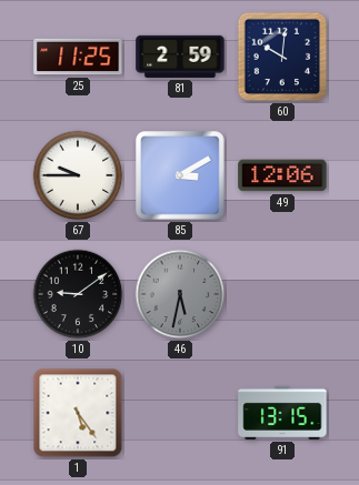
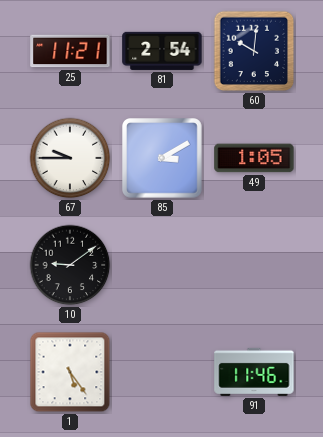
25: 11:25 -> 11:21 (70, 51)
81: 2:59 -> 2:54 (162, 51)
49: 12:06 -> 1:05 (254, 158)
46: 5:32 -> none (180, 294)
91: 13:15 -> 11:46 (254, 372)
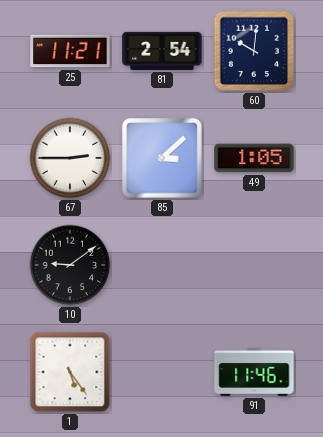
67: 9:45 -> 2:45 (70, 158)
85: 3:10 -> 3:08 (162, 158)
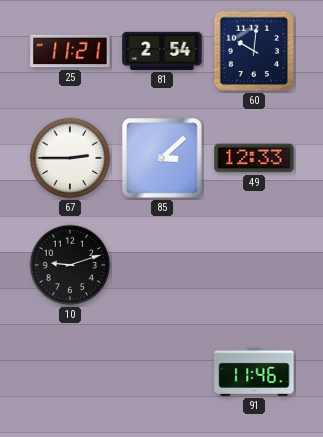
49: 1:05 -> 12:33 (254, 158)
10: 9:09 -> 9:12 (70, 265)
1: 5:24 -> none (70, 372)
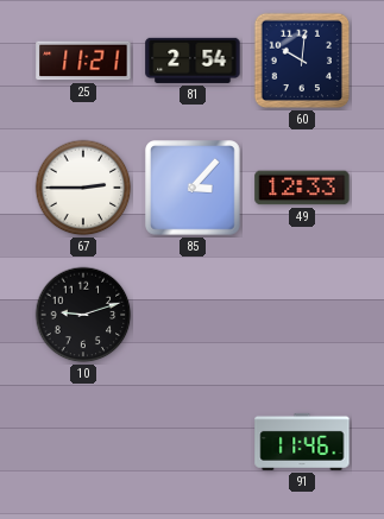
85: 3:08 -> 3:07 (193, 188)
